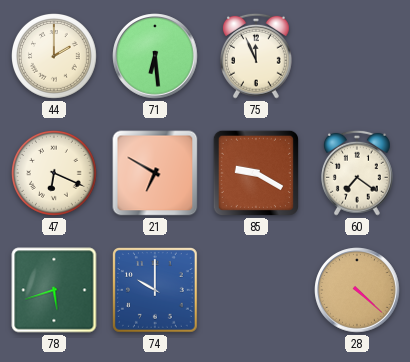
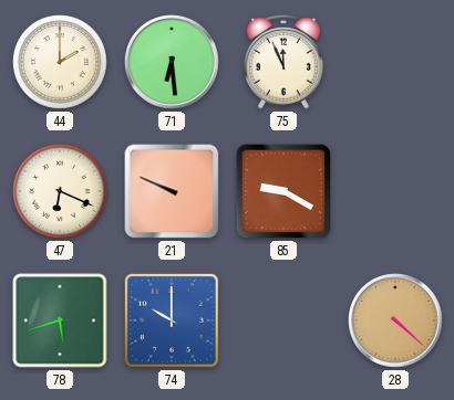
21: 6:50 -> 9:49 (172, 191)
60: 7:21 -> none (358, 173)
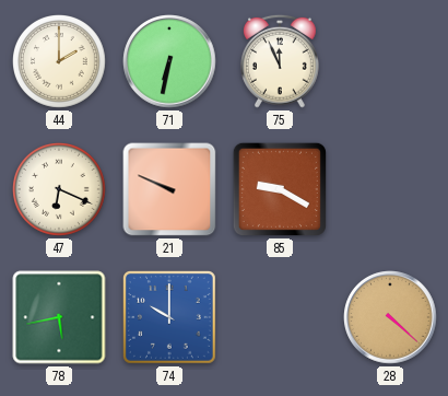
71: 6:29 -> 6:32 (169, 61)
78: 5:42 -> 5:43 (59, 317)
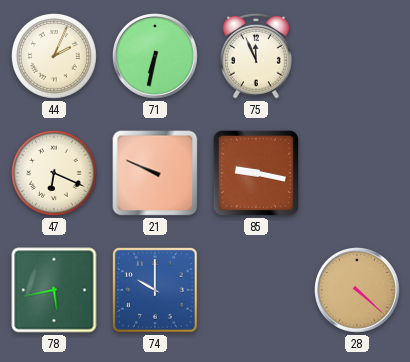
44: 2:00 -> 2:04 (55, 57)
85: 9:20 -> 9:17 (256, 173)
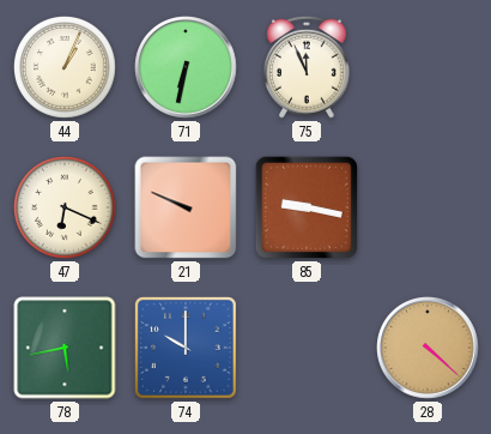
44: 2:04 -> 1:04 (66, 68)
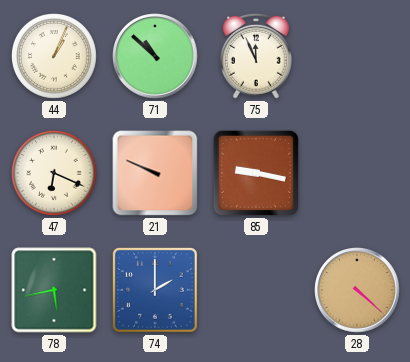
71: 6:32 -> 10:52 (155, 56)
74: 10:00 -> 2:00 (155, 290)
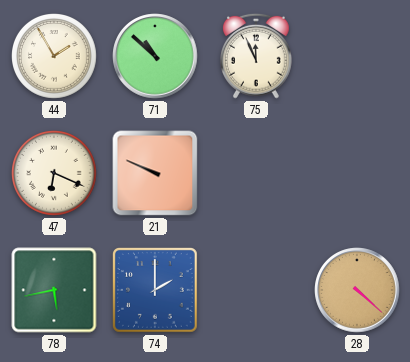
44: 1:04 -> 1:55 (55, 57)
85: 9:17 -> none (256, 173)
